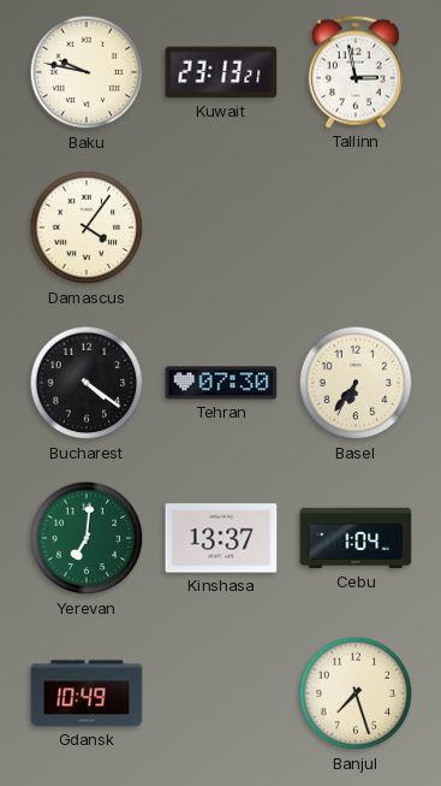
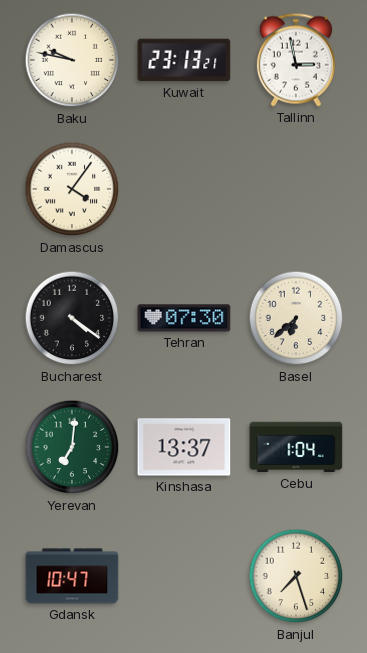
Basel: 6:36 -> 6:38 (296, 318)
Gdansk: 10:49 -> 10:47 (72, 576)
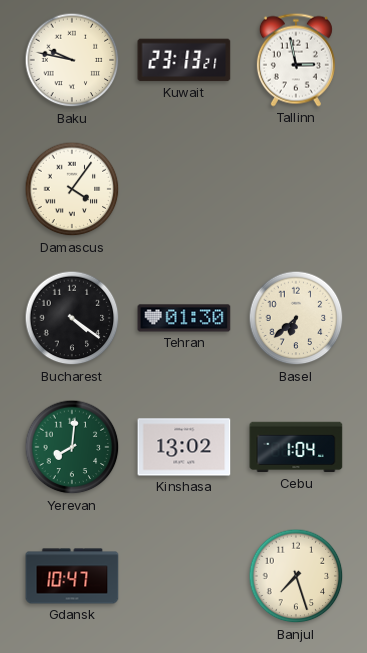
Tehran: 07:30 -> 01:30 (184, 318)
Yerevan: 7:01 -> 8:01 (72, 447)
Kinshasa: 13:37 -> 13:02 (184, 447)
